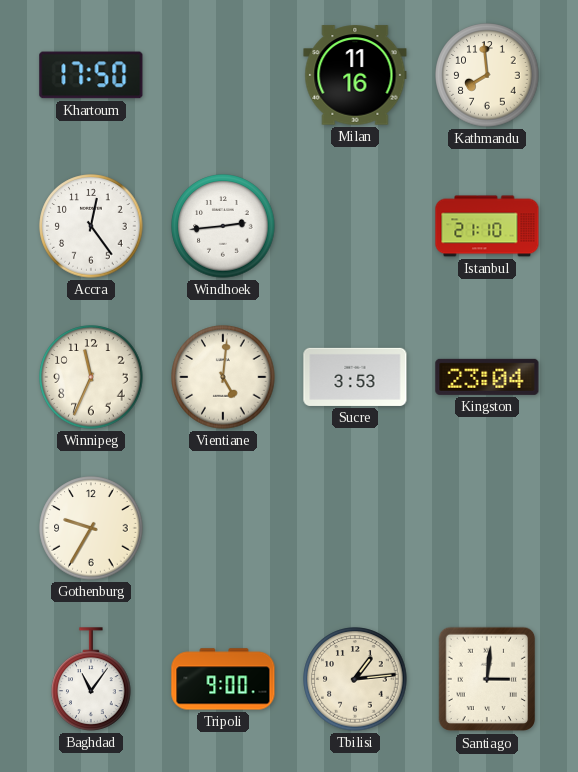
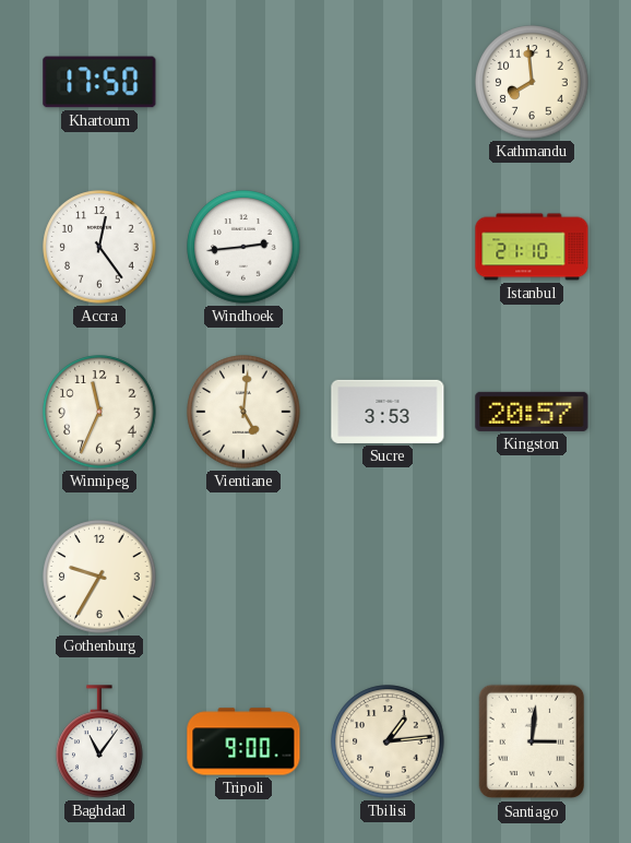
Milan: 11:16 -> none (355, 75)
Kingston: 23:04 -> 20:57 (532, 412)
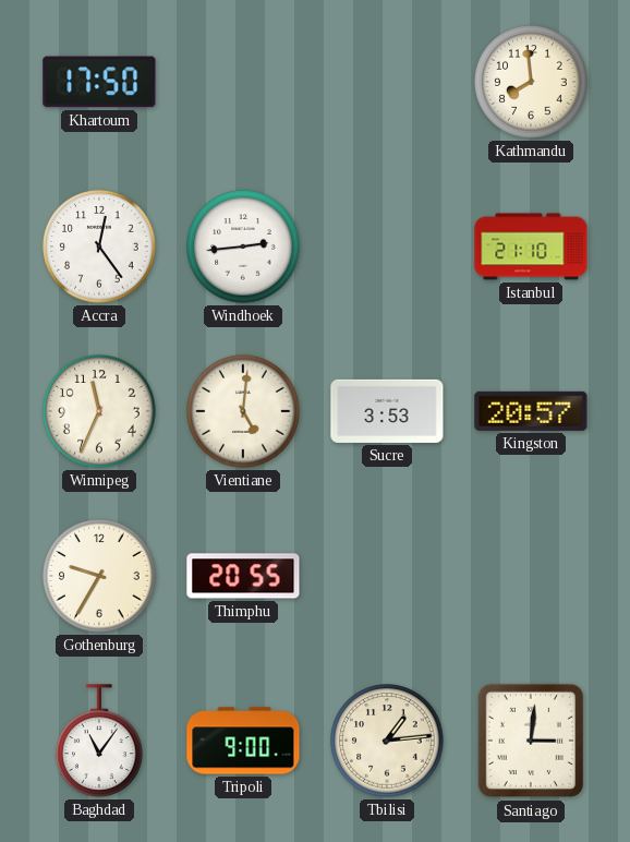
Thimphu: none -> 20:55 (243, 576)
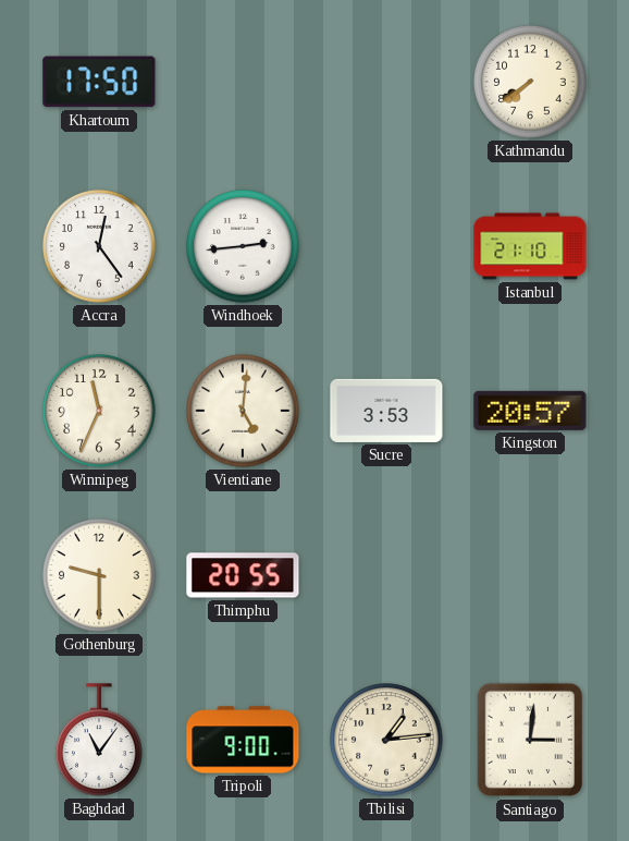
Kathmandu: 7:59 -> 7:39 (530, 82)
Gothenburg: 9:35 -> 9:30 (99, 575)
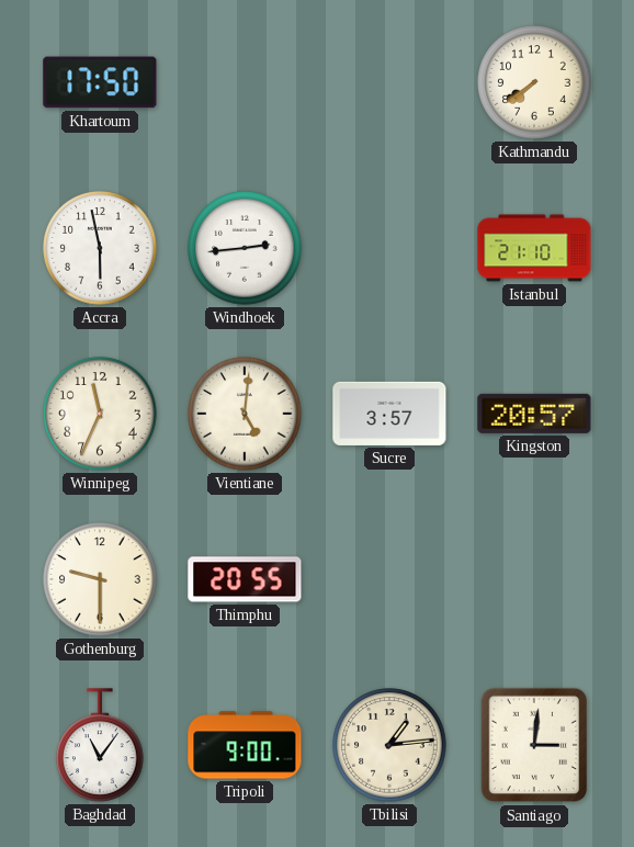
Accra: 12:24 -> 5:58 (100, 248)
Sucre: 3:53 -> 3:57 (389, 414)
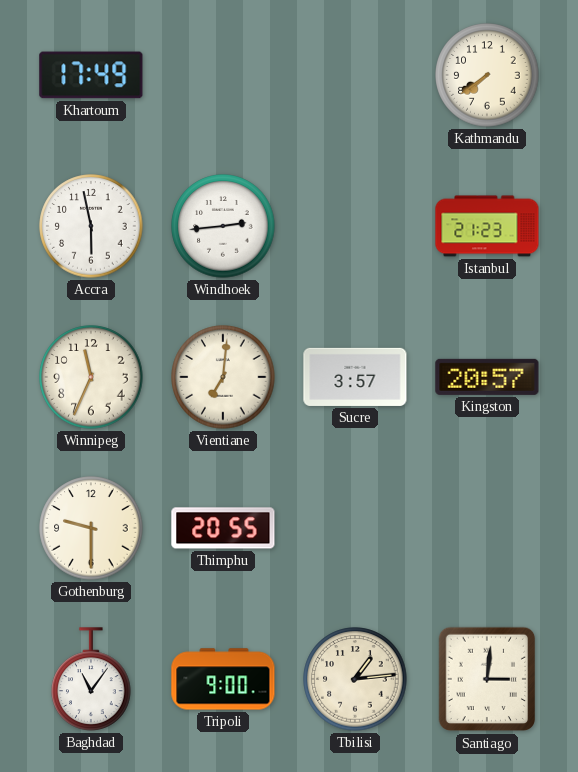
Khartoum: 17:50 -> 17:49 (91, 75)
Istanbul: 21:10 -> 21:23 (487, 226)
Vientiane: 5:01 -> 7:01 (223, 377)
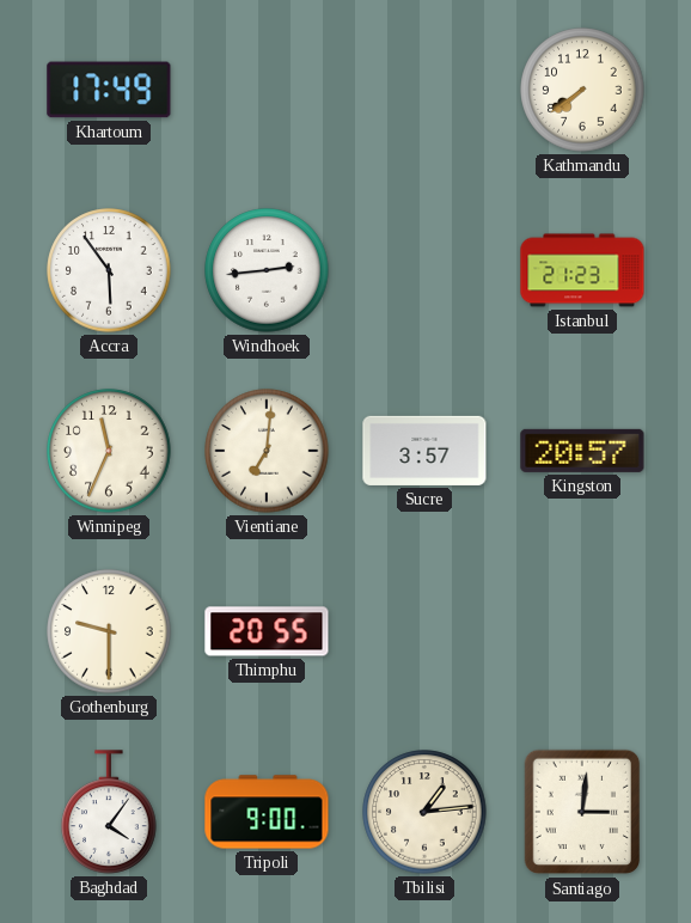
Accra: 5:58 -> 5:54 (109, 270)
Baghdad: 11:06 -> 4:06 (109, 812)
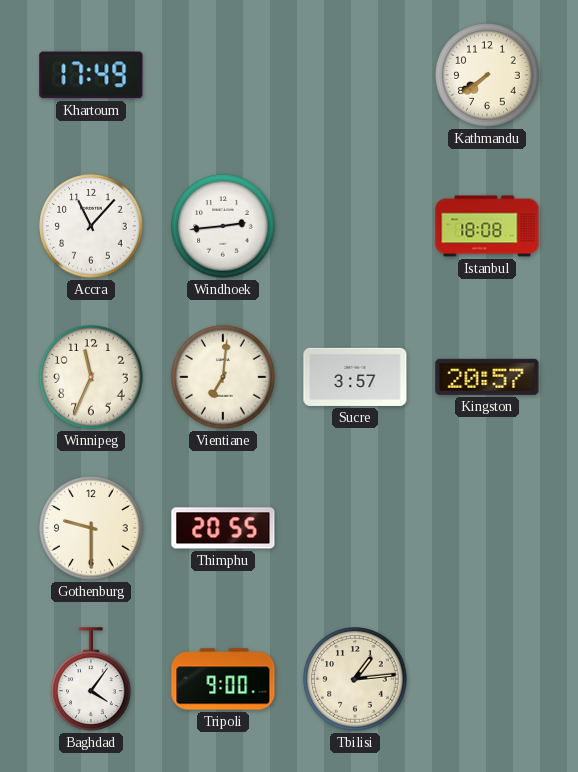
Accra: 5:54 -> 11:07 (91, 226)
Istanbul: 21:23 -> 18:08 (487, 226)
Santiago: 3:01 -> none (582, 812)
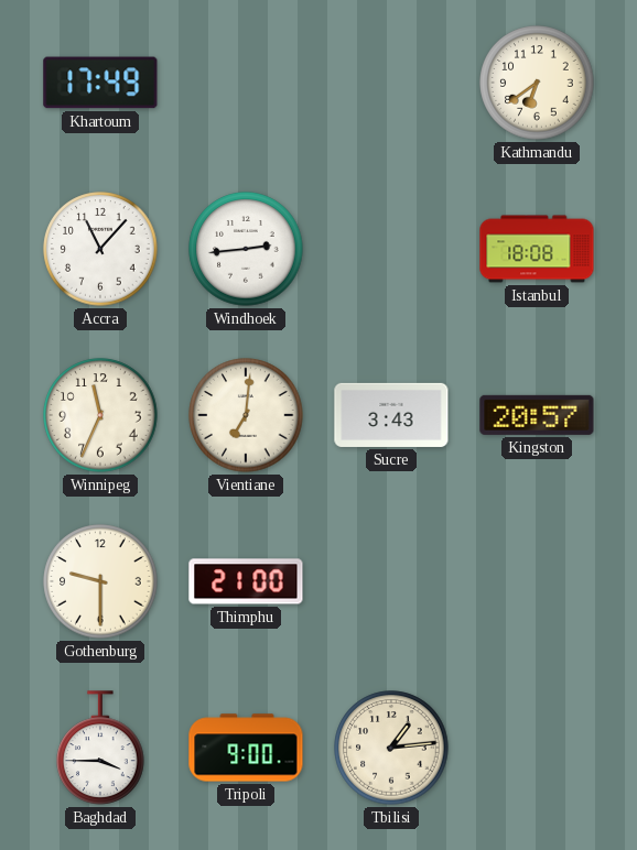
Kathmandu: 7:39 -> 6:39 (537, 83)
Sucre: 3:57 -> 3:43 (391, 415)
Thimphu: 20:55 -> 21:00 (246, 581)
Baghdad: 4:06 -> 3:45 (100, 748)
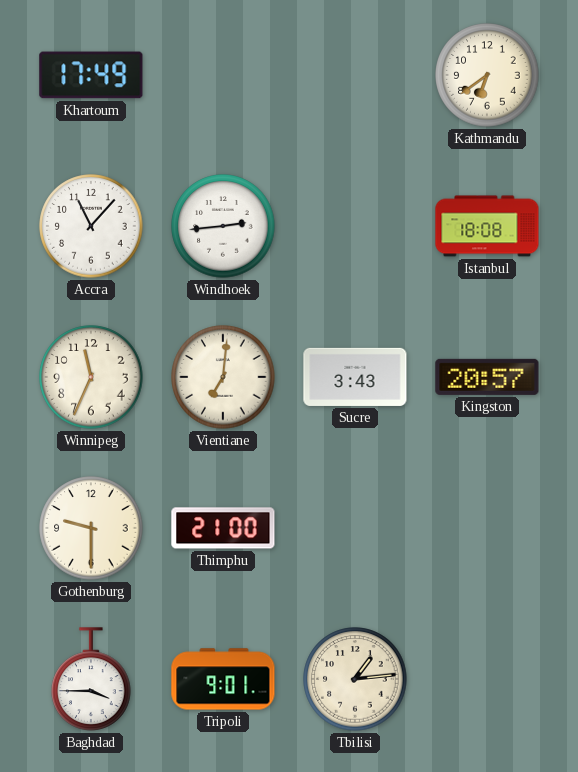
Tripoli: 9:00 -> 9:01 (223, 679)
